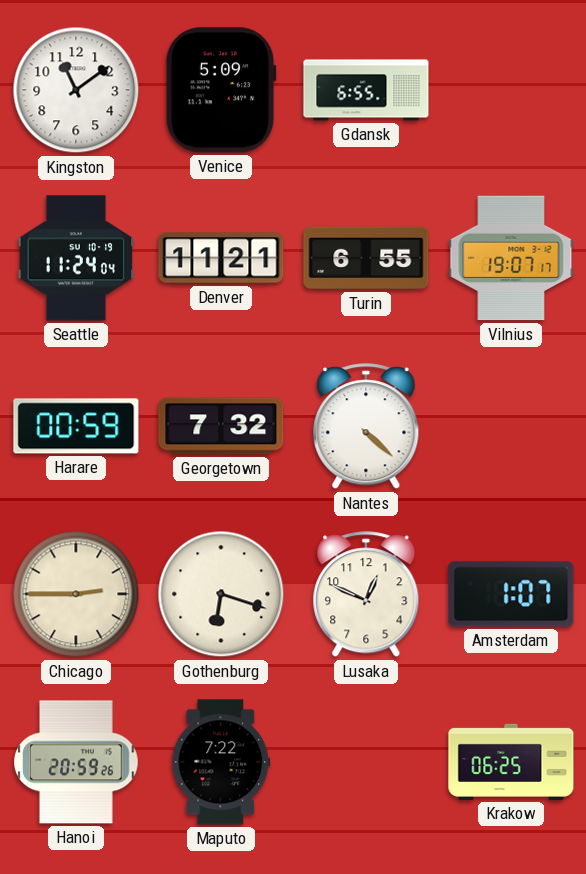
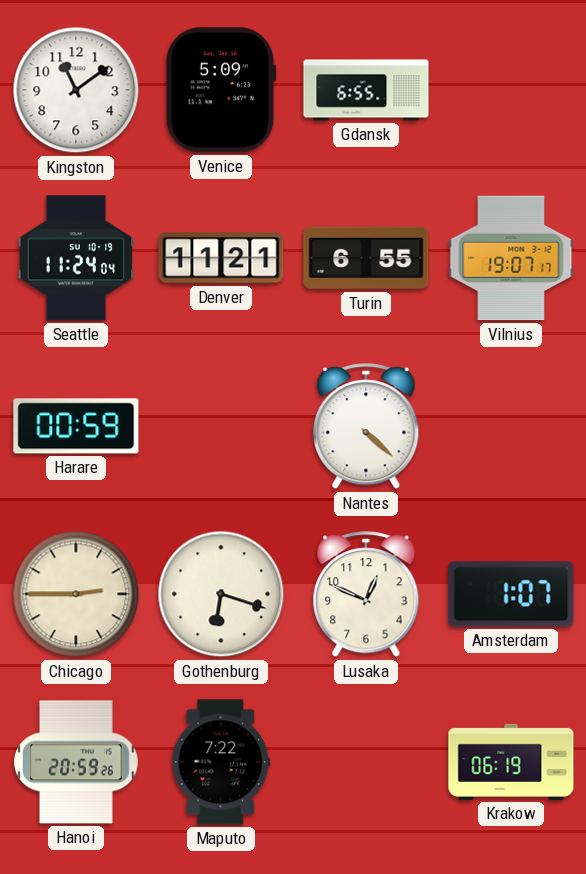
Georgetown: 7:32 -> none (221, 426)
Krakow: 06:25 -> 06:19 (511, 762)
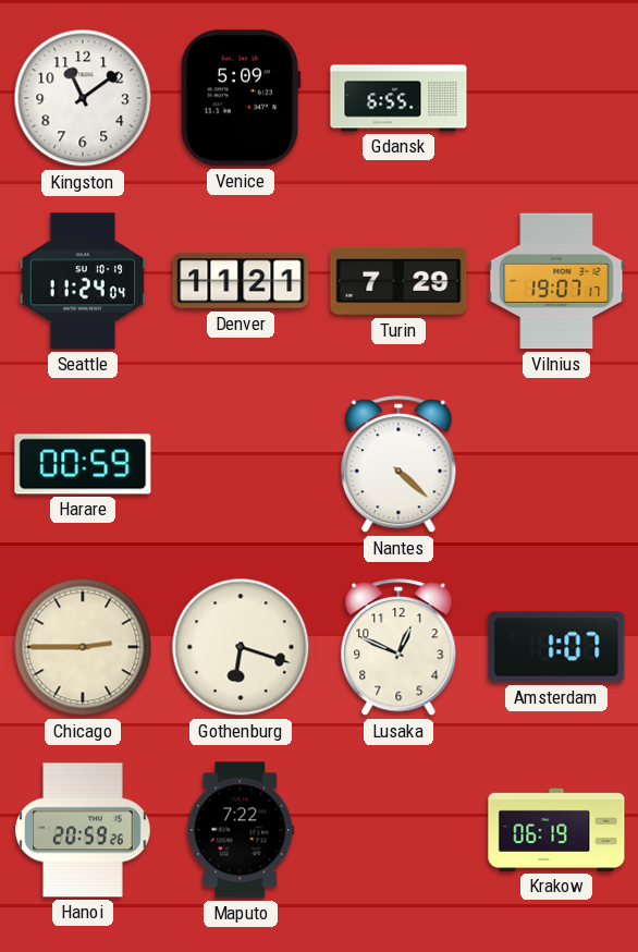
Turin: 6:55 -> 7:29 (398, 281)
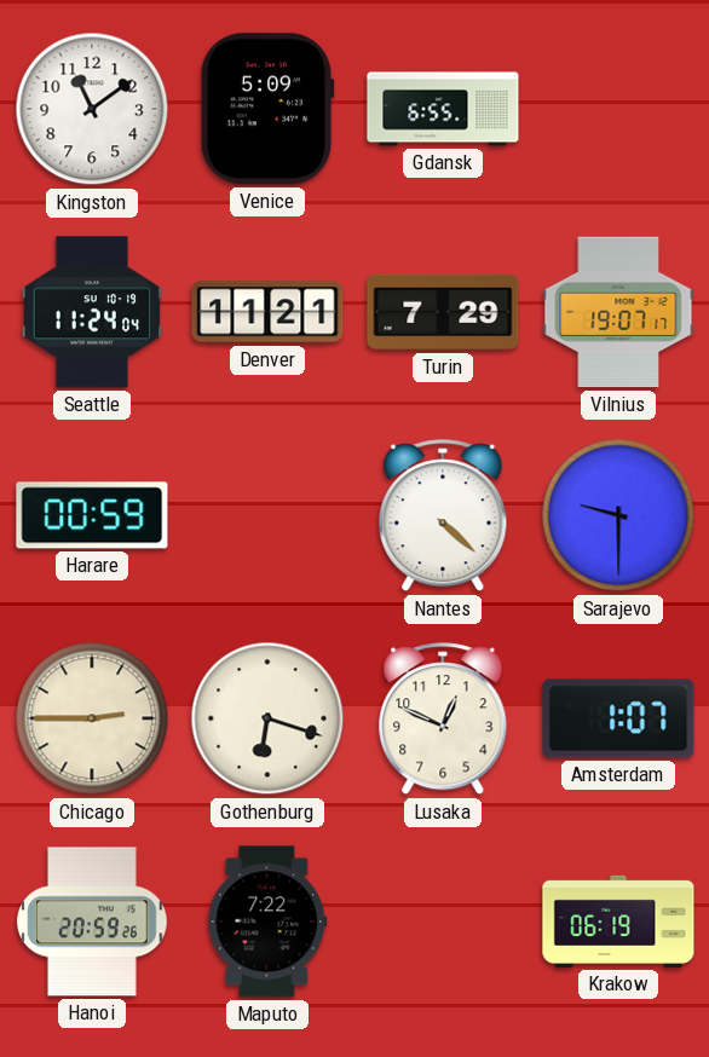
Sarajevo: none -> 9:30 (618, 515)
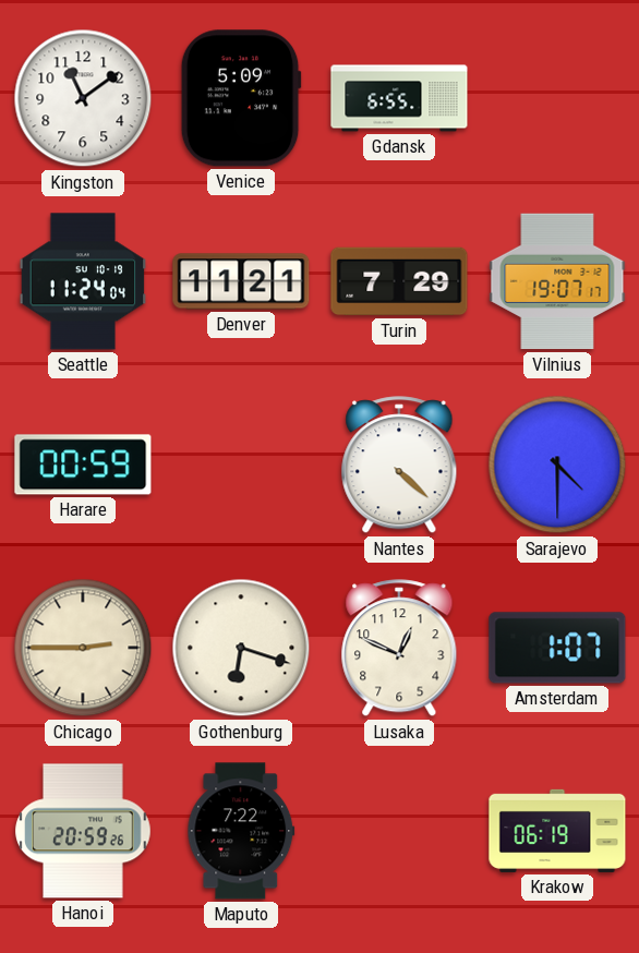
Sarajevo: 9:30 -> 4:30 (557, 465)
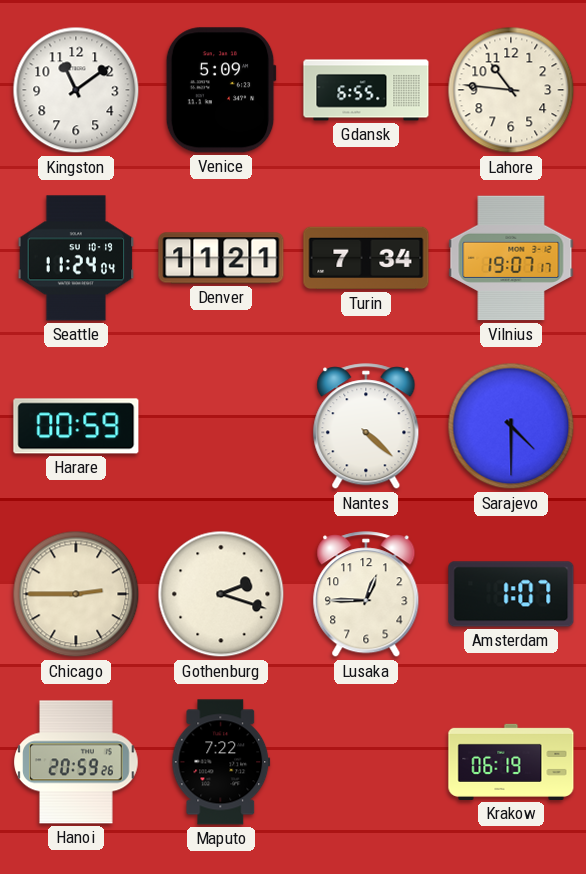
Lahore: none -> 10:46 (511, 90)
Turin: 7:29 -> 7:34 (366, 258)
Gothenburg: 6:18 -> 2:18 (221, 594)
Lusaka: 12:49 -> 12:45 (366, 595)
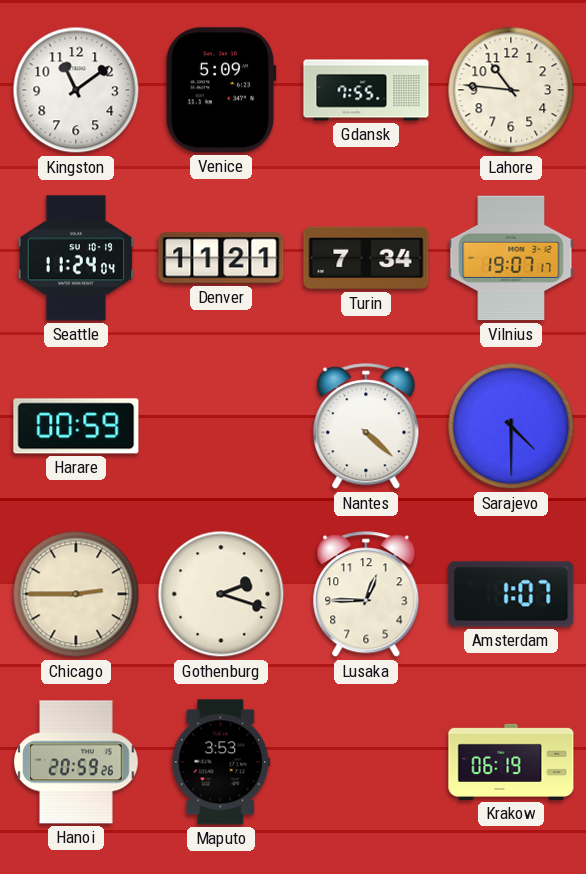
Gdansk: 6:55 -> 7:55 (366, 90)
Maputo: 7:22 -> 3:53 (221, 762)
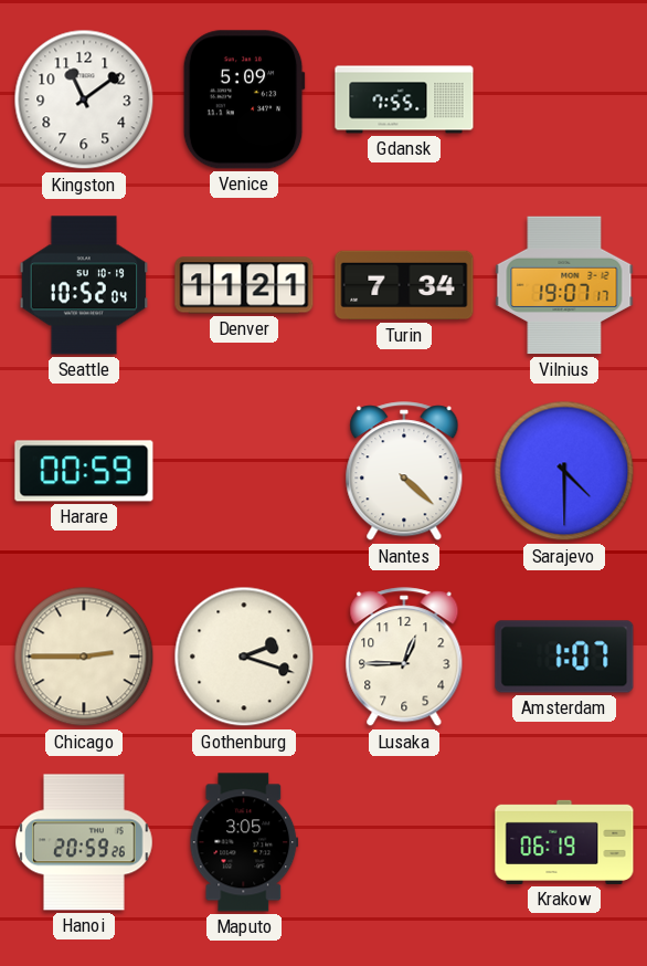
Lahore: 10:46 -> none (511, 90)
Seattle: 11:24 -> 10:52 (84, 285)
Maputo: 3:53 -> 3:05 (244, 842)
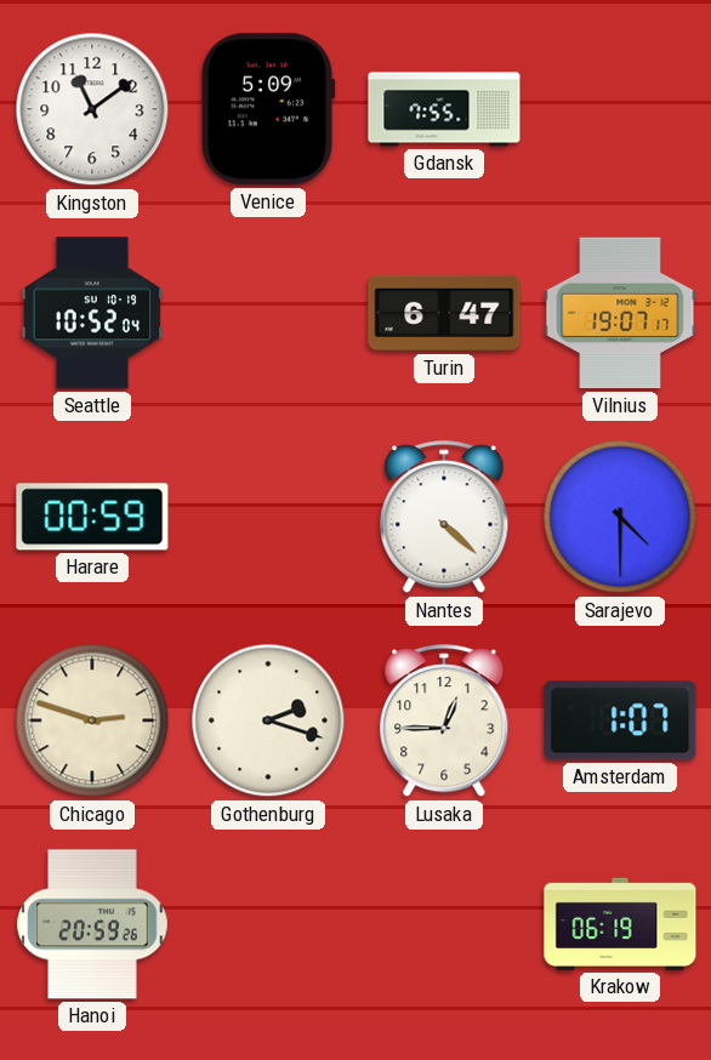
Denver: 11:21 -> none (244, 285)
Turin: 7:34 -> 6:47 (444, 313)
Chicago: 2:45 -> 2:48 (92, 720)
Maputo: 3:05 -> none (244, 842)
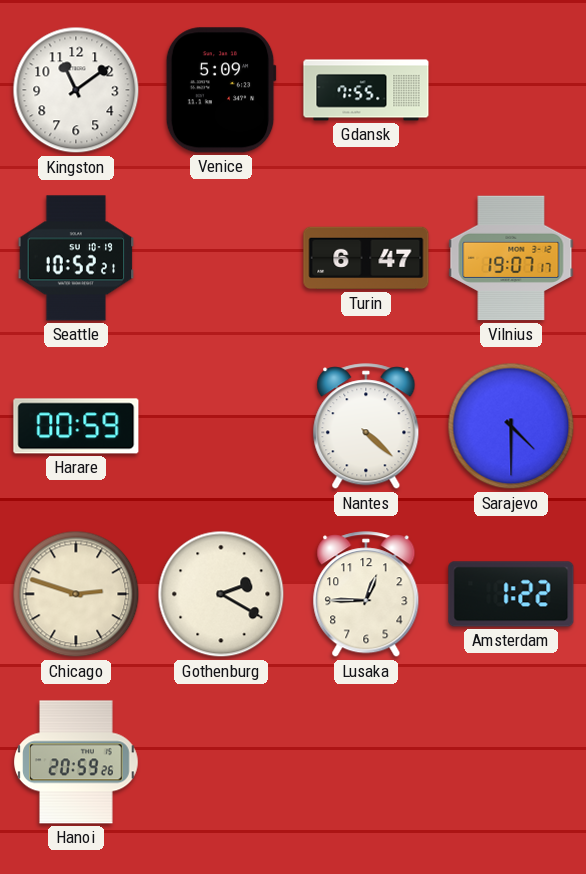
Seattle: 10:52:04 -> 10:52:21 (76, 258)
Gothenburg: 2:18 -> 2:20 (221, 594)
Amsterdam: 1:07 -> 1:22 (511, 594)
Krakow: 06:19 -> none (620, 924)
